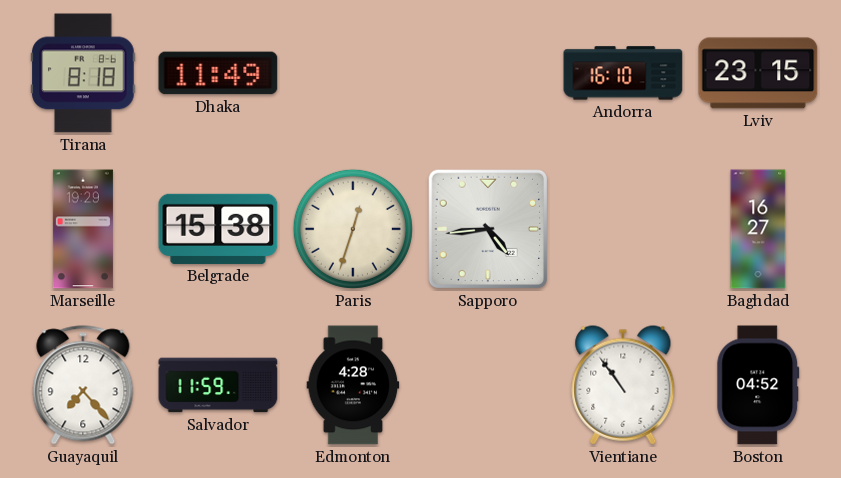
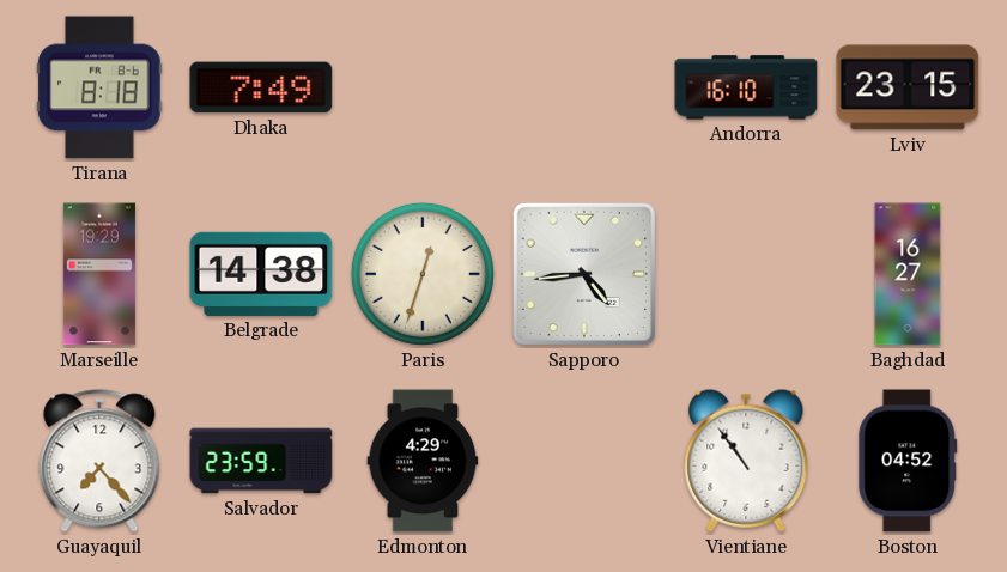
Dhaka: 11:49 -> 7:49 (261, 87)
Belgrade: 15:38 -> 14:38 (261, 274)
Salvador: 11:59 -> 23:59 (261, 461)
Edmonton: 4:28 -> 4:29 (423, 461)
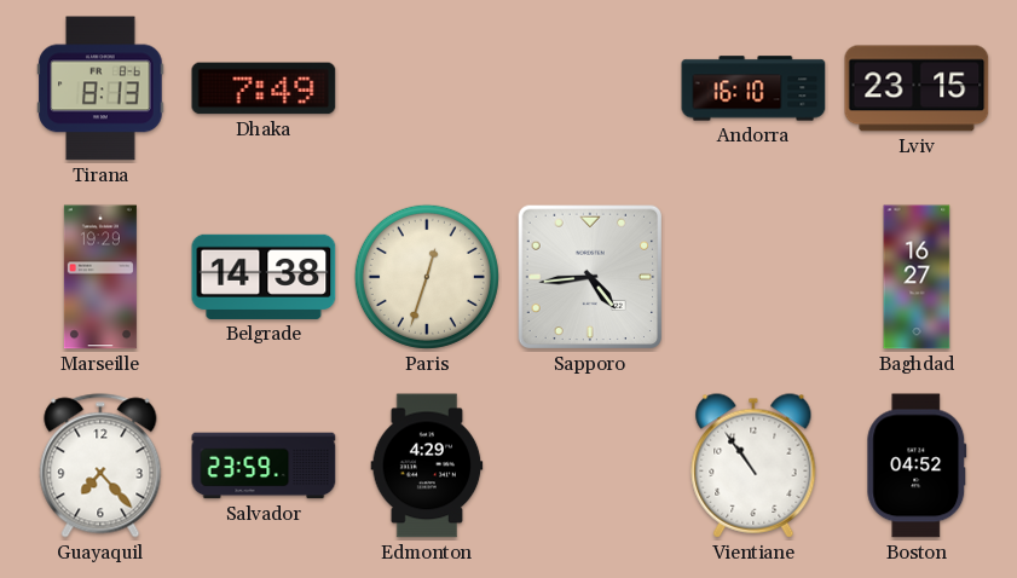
Tirana: 8:18 -> 8:13 (100, 88)
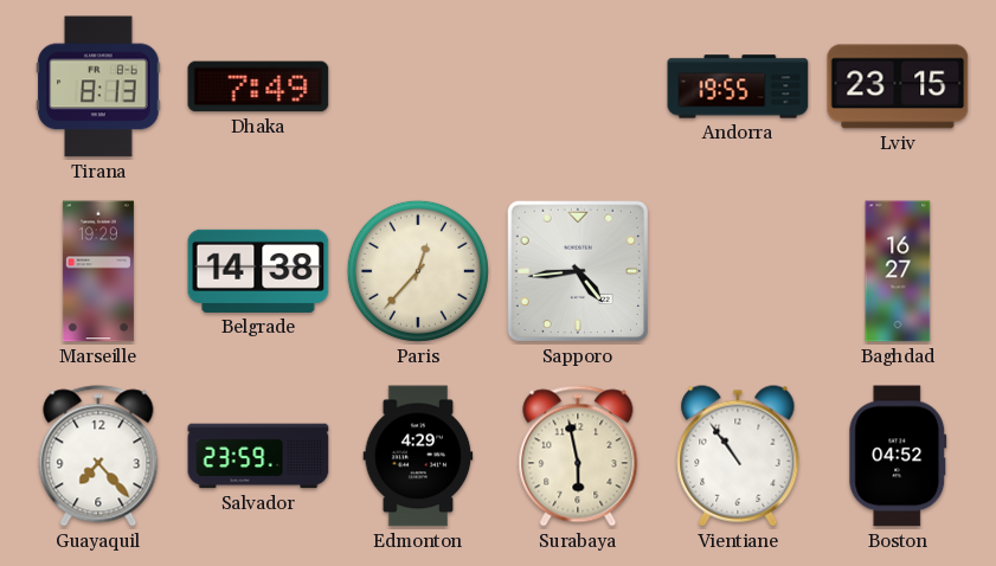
Andorra: 16:10 -> 19:55 (738, 86)
Paris: 12:33 -> 12:37 (418, 271)
Surabaya: none -> 5:58 (578, 456)
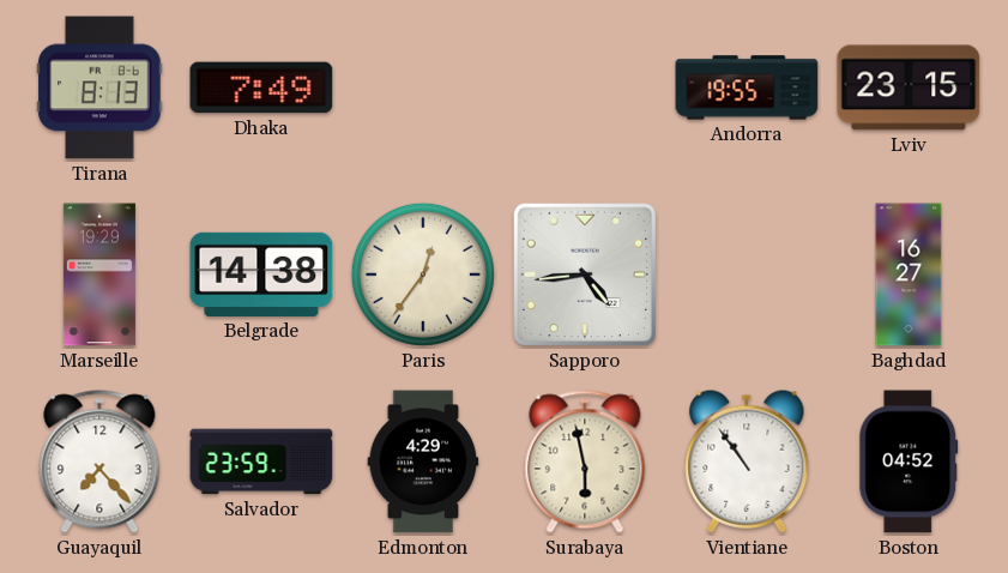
Paris: 12:37 -> 12:36 (423, 275)
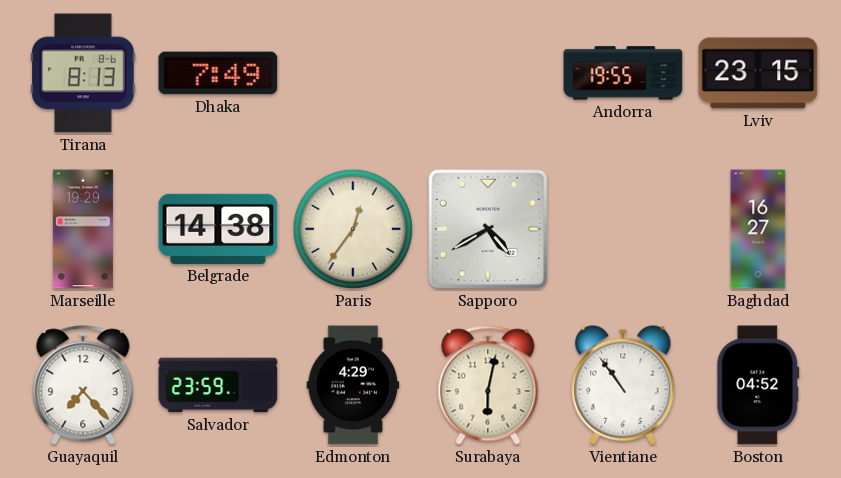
Sapporo: 4:44 -> 4:40 (488, 229)
Surabaya: 5:58 -> 6:02 (488, 385)
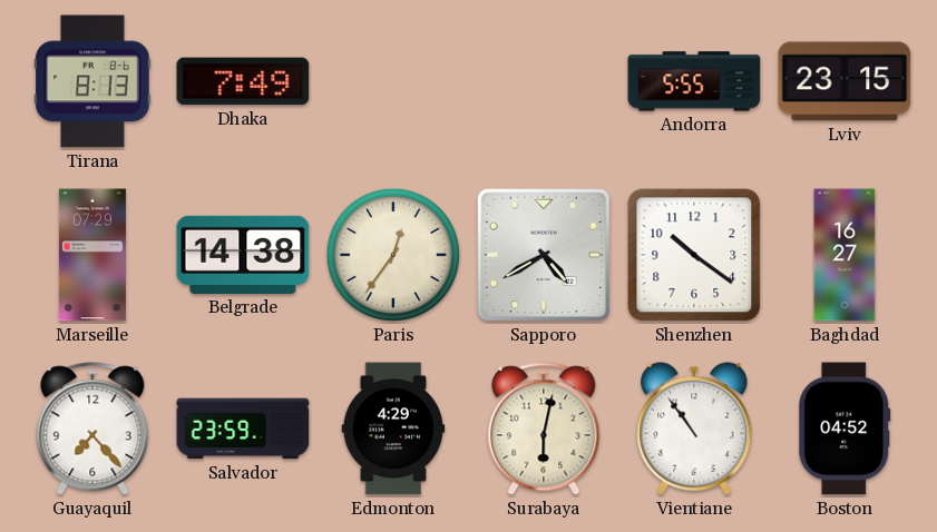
Andorra: 19:55 -> 5:55 (694, 81)
Marseille: 19:29 -> 07:29 (92, 255)
Shenzhen: none -> 10:21 (694, 255)
